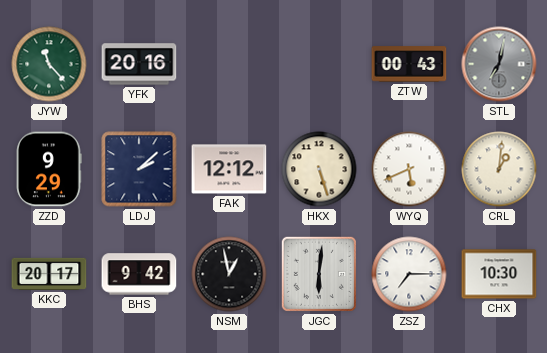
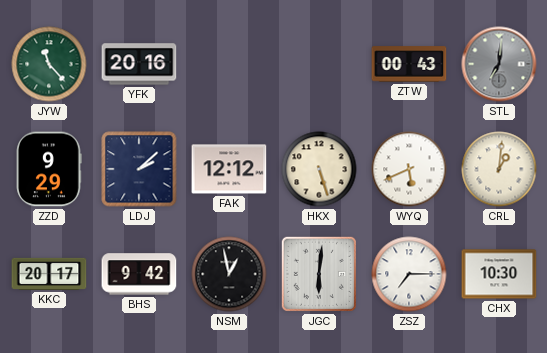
STL: 7:02 -> 7:01 (499, 64)
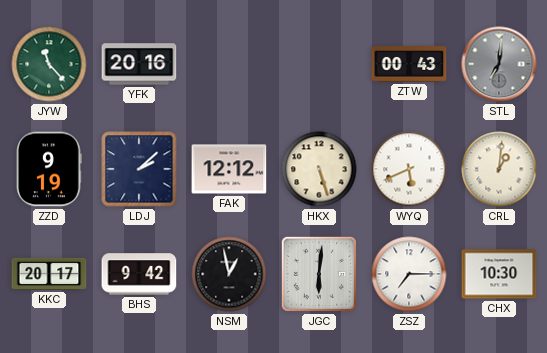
ZZD: 9:29 -> 9:19 (49, 169)
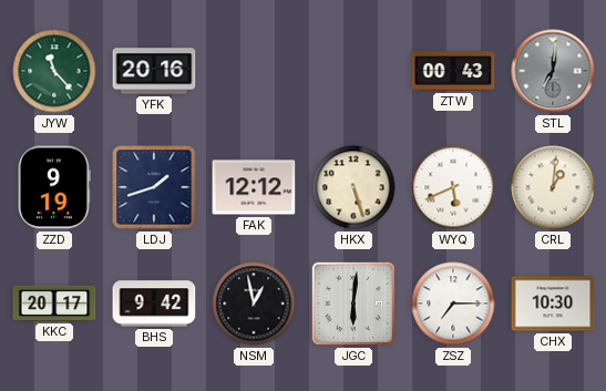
LDJ: 2:08 -> 1:42 (154, 187)
